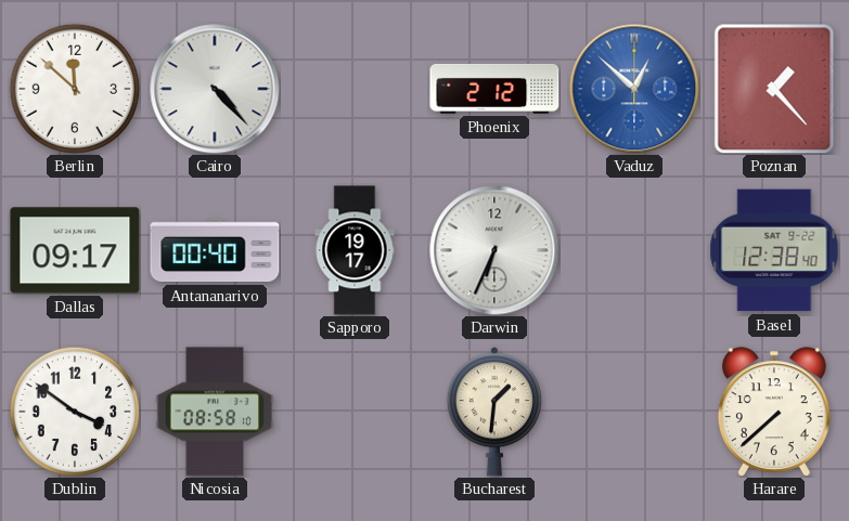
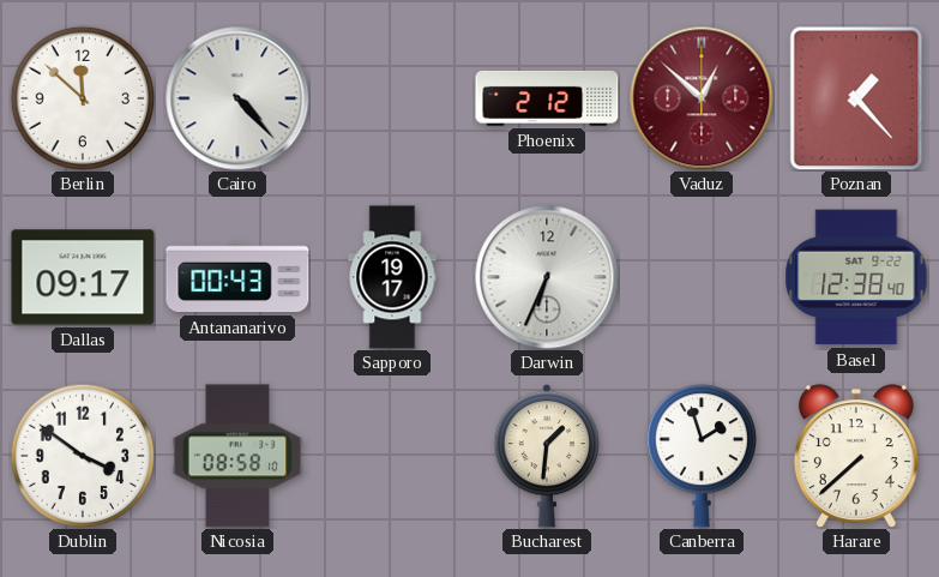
Vaduz dial: blue -> burgundy (702, 98)
Antananarivo: 00:40 -> 00:43 (237, 277)
Canberra: none -> 1:57 (700, 456)
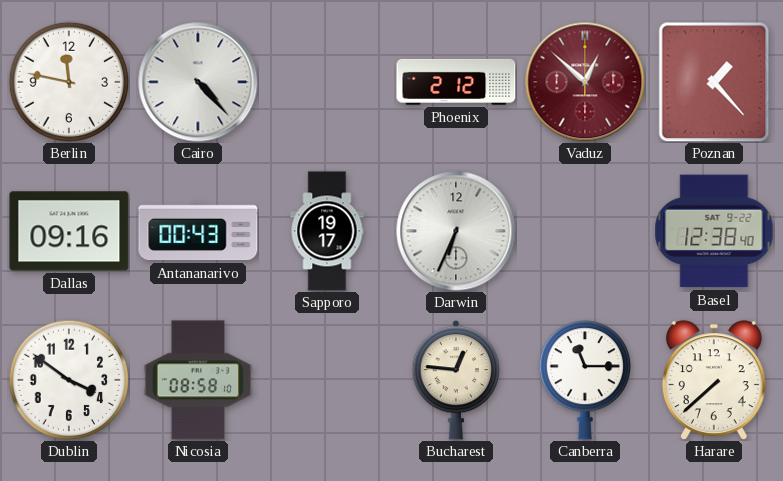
Berlin: 11:52 -> 11:47 (69, 82)
Dallas: 09:17 -> 09:16 (69, 231)
Bucharest: 1:31 -> 12:46 (455, 380)
Canberra: 1:57 -> 11:15 (584, 380)
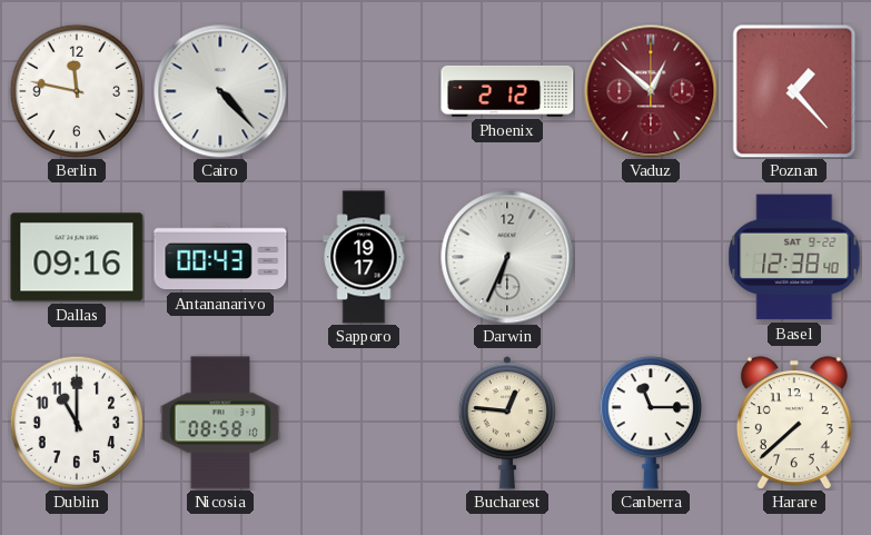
Dublin: 3:51 -> 11:00 (77, 423)
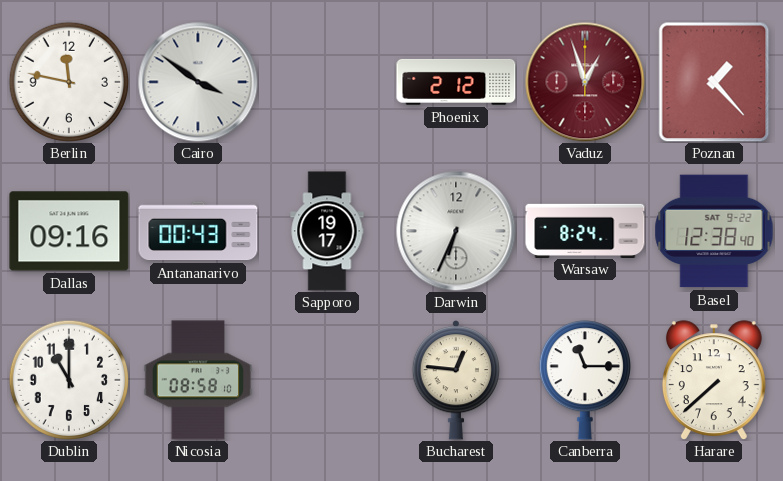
Cairo: 4:23 -> 3:51 (198, 82)
Vaduz: 12:52 -> 12:57 (585, 82)
Warsaw: none -> 8:24 (585, 230)
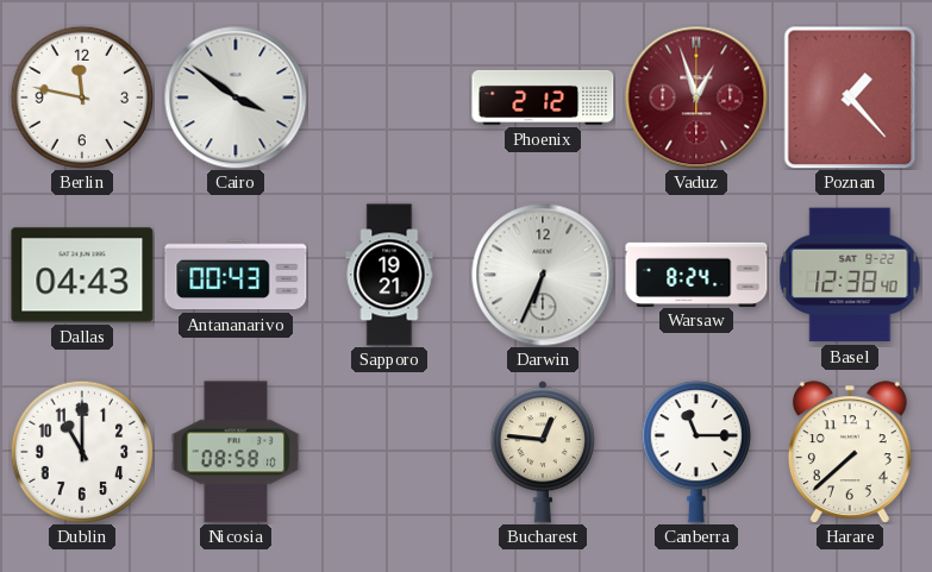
Dallas: 09:16 -> 04:43 (82, 275)
Sapporo: 19:17 -> 19:21 (389, 275)
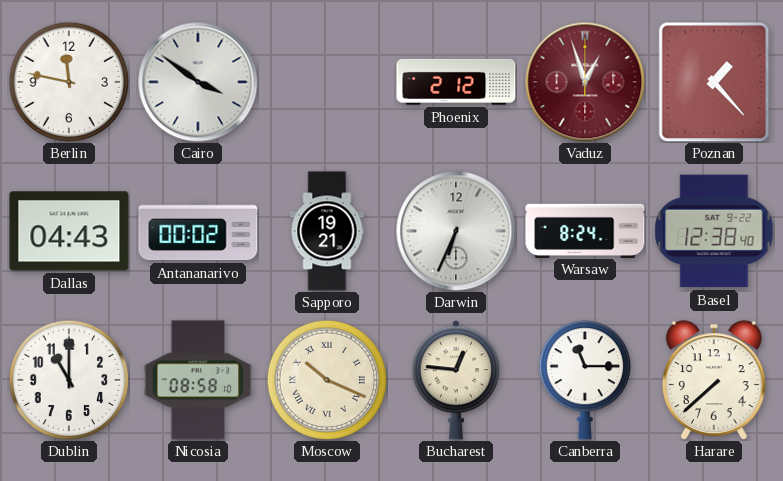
Antananarivo: 00:43 -> 00:02 (198, 231)
Moscow: none -> 10:19 (327, 380)
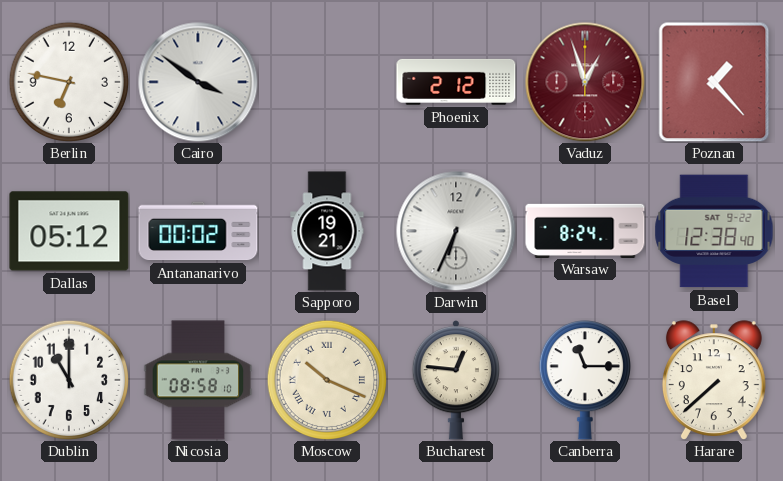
Berlin: 11:47 -> 6:47 (69, 82)
Dallas: 04:43 -> 05:12 (69, 231)
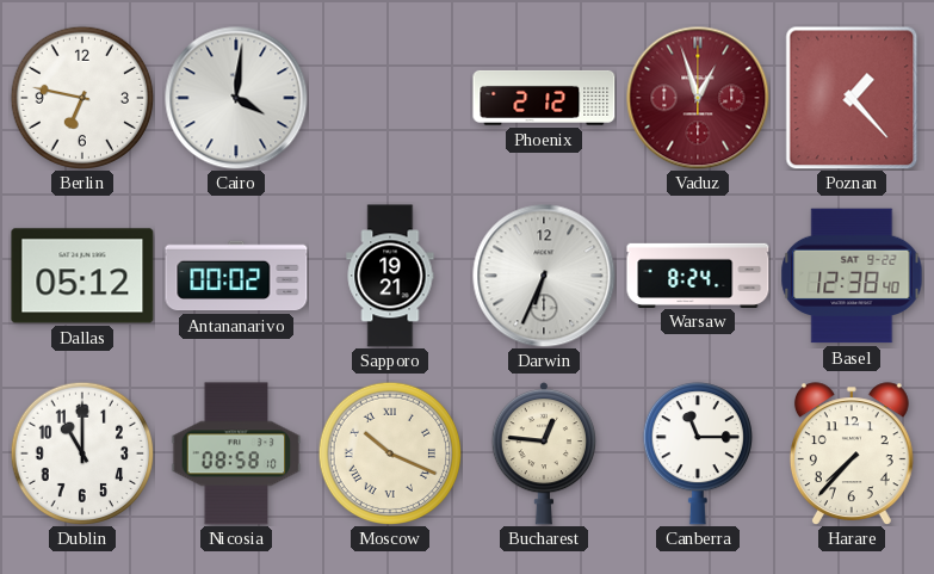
Cairo: 3:51 -> 4:01 (236, 98)
Harare: 7:38 -> 7:37 (852, 453)
